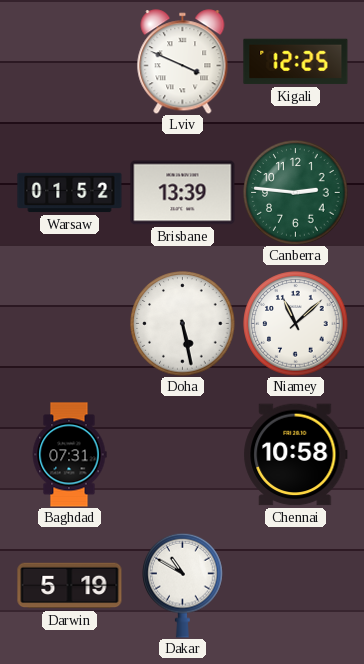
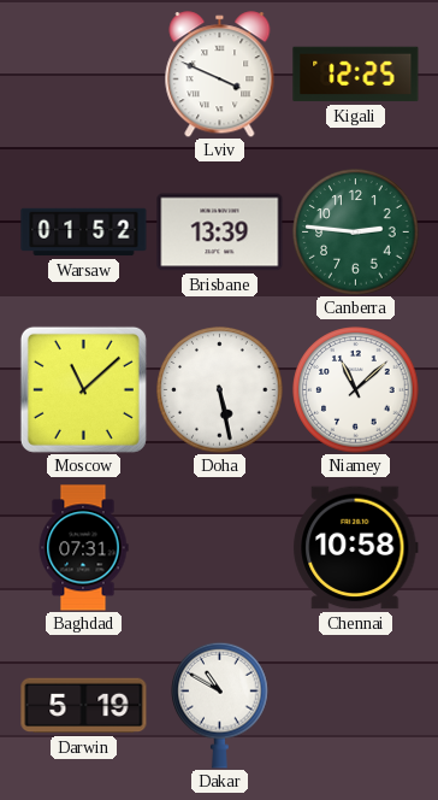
Moscow: none -> 11:08 (83, 389)
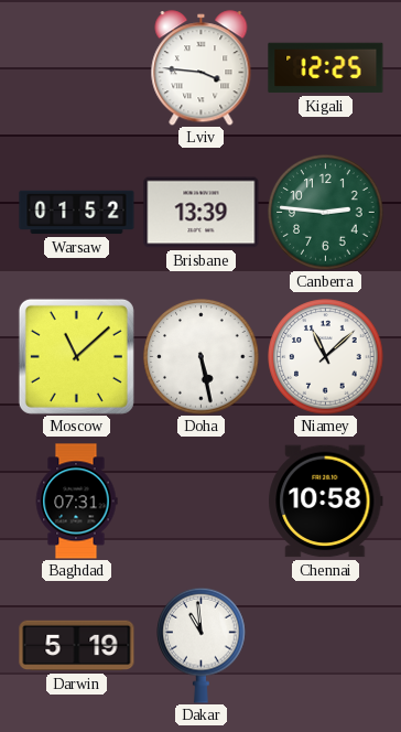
Lviv: 3:49 -> 3:46 (202, 68)
Dakar: 10:50 -> 10:59 (202, 645)
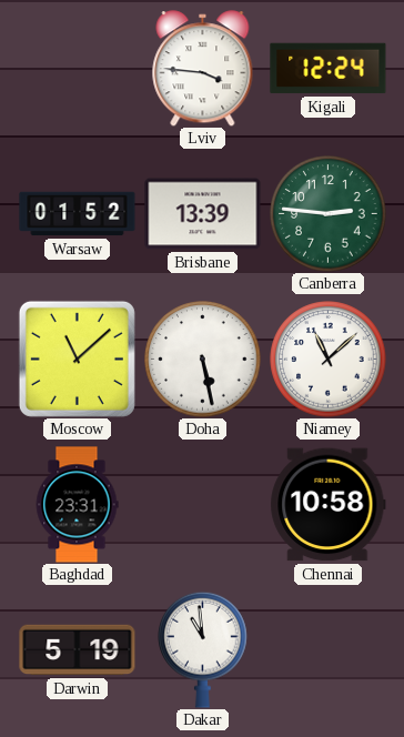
Kigali: 12:25 -> 12:24 (329, 69)
Baghdad: 07:31 -> 23:31 (77, 505)
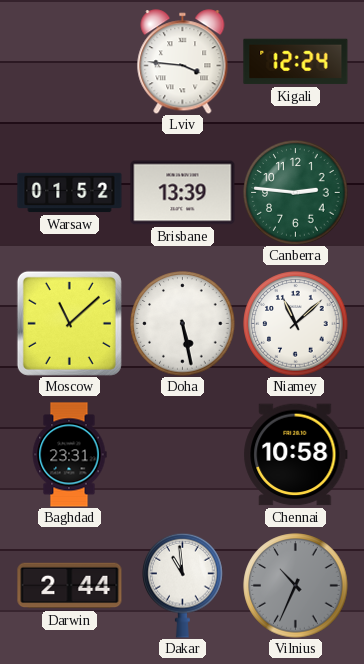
Darwin: 5:19 -> 2:44 (70, 586)
Vilnius: none -> 10:34 (296, 586)
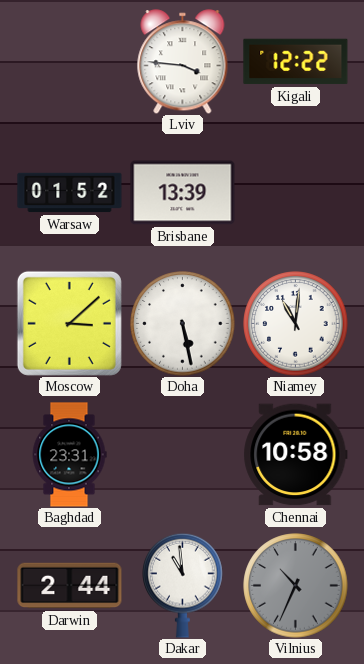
Kigali: 12:24 -> 12:22 (296, 62)
Canberra: 2:46 -> none (296, 193)
Moscow: 11:08 -> 3:08 (69, 323)
Niamey: 11:08 -> 11:01 (296, 324)
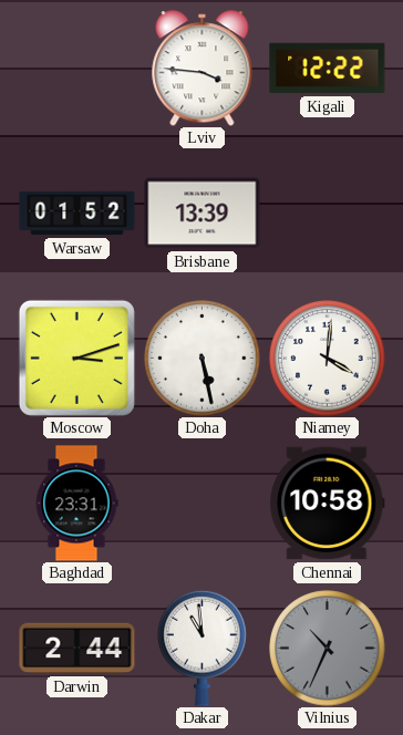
Moscow: 3:08 -> 3:12 (76, 358)
Niamey: 11:01 -> 4:01 (328, 359)
